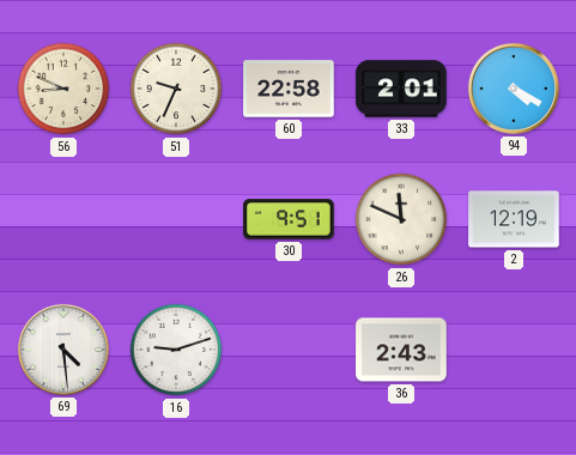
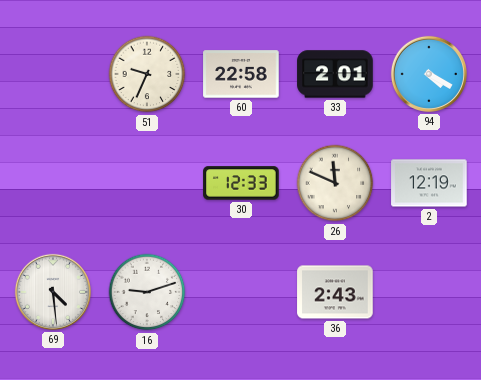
56: 8:49 -> none (63, 89)
30: 9:51 -> 12:33 (241, 183)
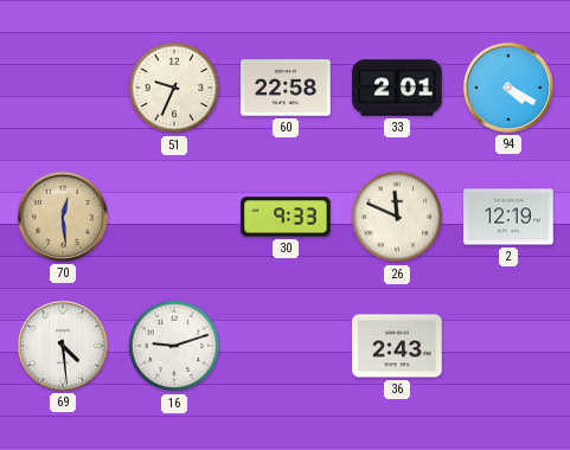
70: none -> 12:29 (63, 217)
30: 12:33 -> 9:33 (286, 217)
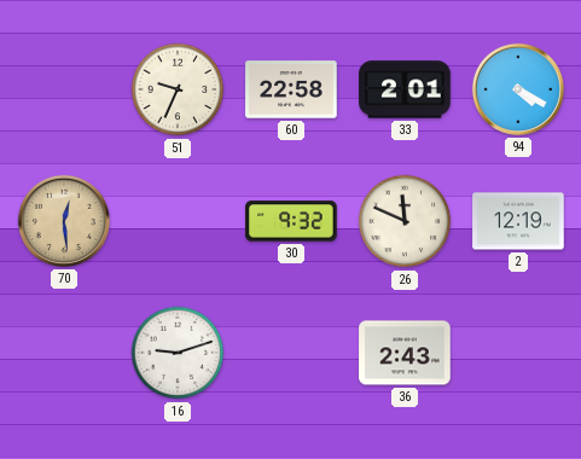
30: 9:33 -> 9:32 (291, 221)
69: 4:29 -> none (63, 346)
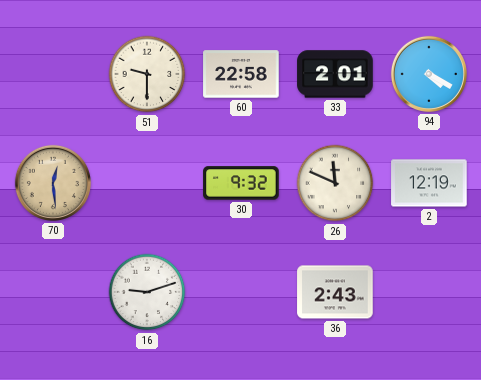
51: 9:34 -> 9:30 (147, 74)
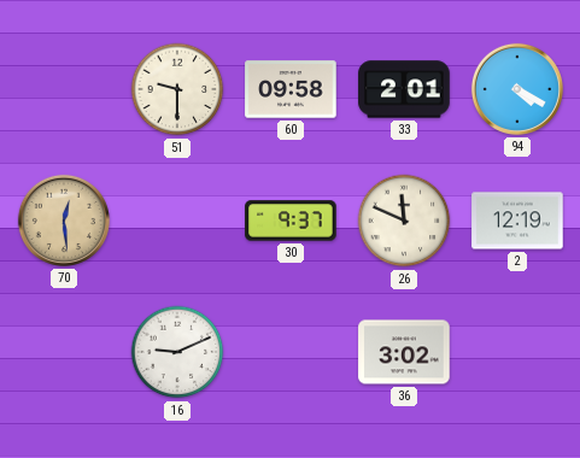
60: 22:58 -> 09:58 (291, 89)
30: 9:32 -> 9:37 (291, 221)
16: 9:12 -> 9:11 (177, 352)
36: 2:43 -> 3:02 (404, 352)
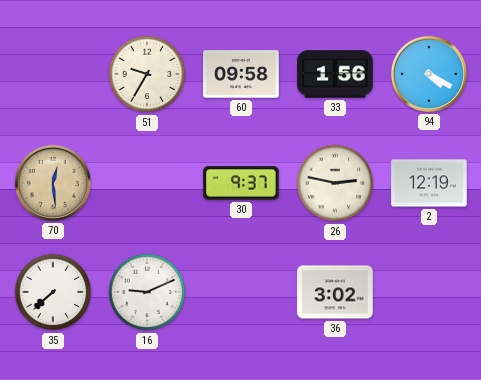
51: 9:30 -> 9:35 (147, 74)
33: 2:01 -> 1:56 (335, 74)
26: 11:49 -> 2:47 (335, 183)
35: none -> 7:38 (53, 292)
